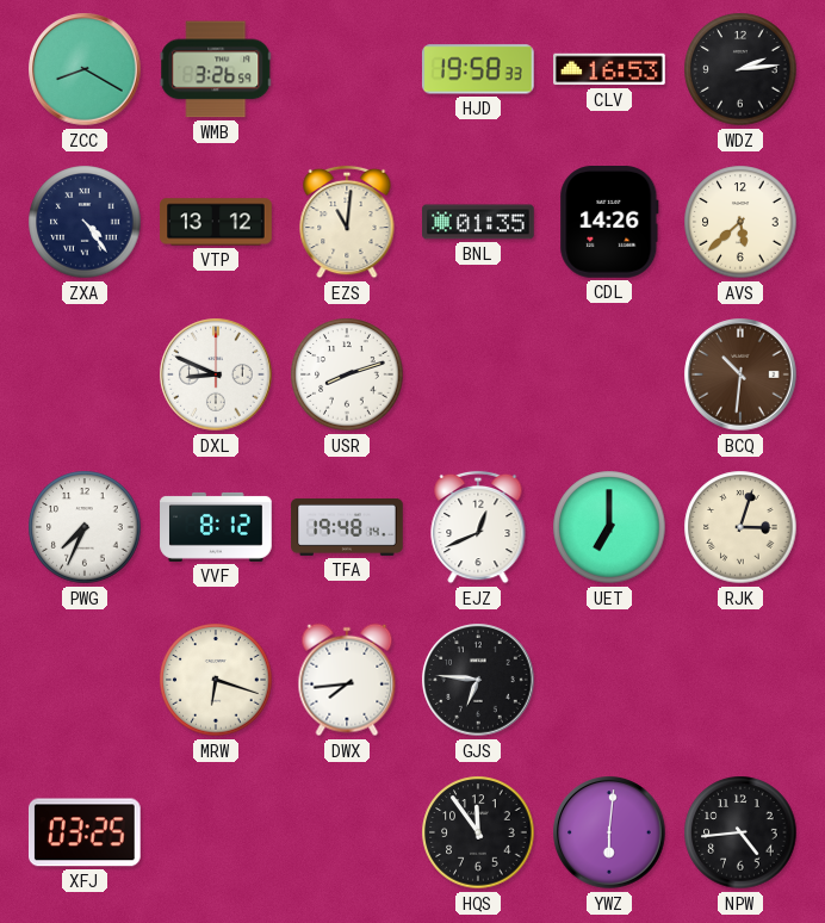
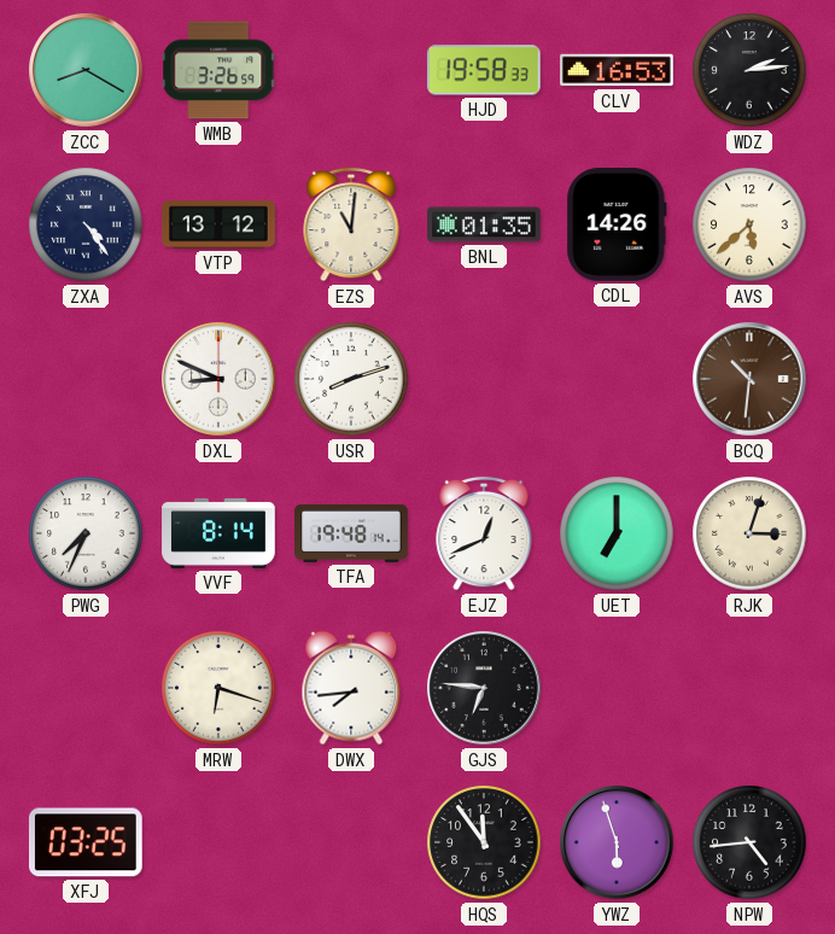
VVF: 8:12 -> 8:14 (218, 533)
YWZ: 6:01 -> 5:57 (617, 842)
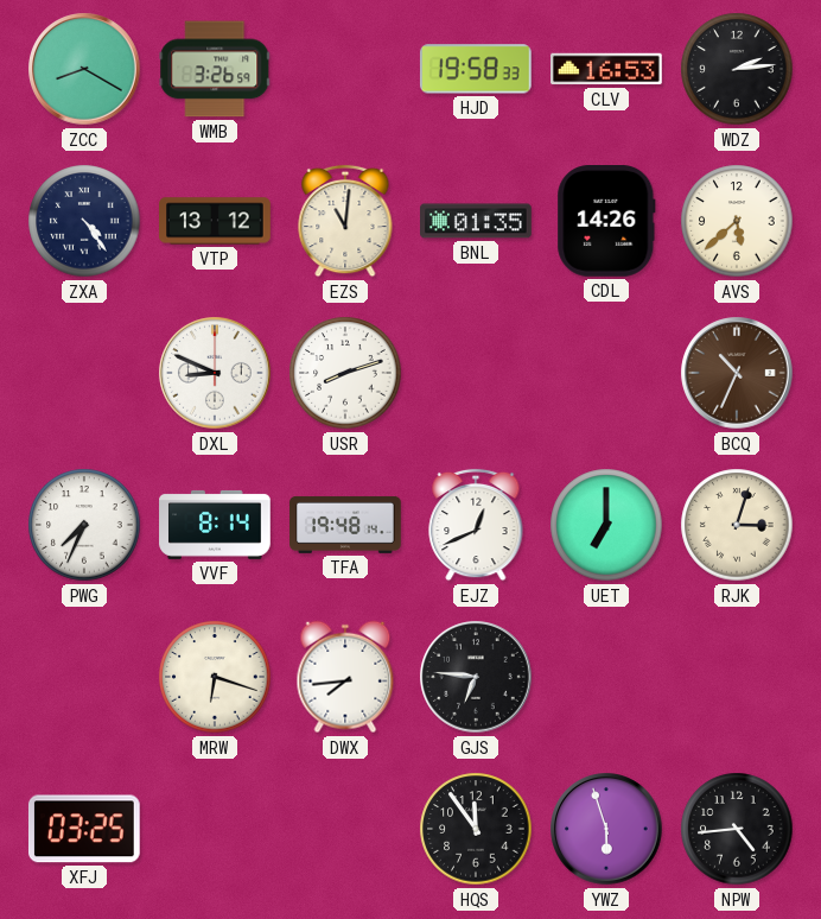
BCQ: 10:31 -> 10:34 (737, 373)
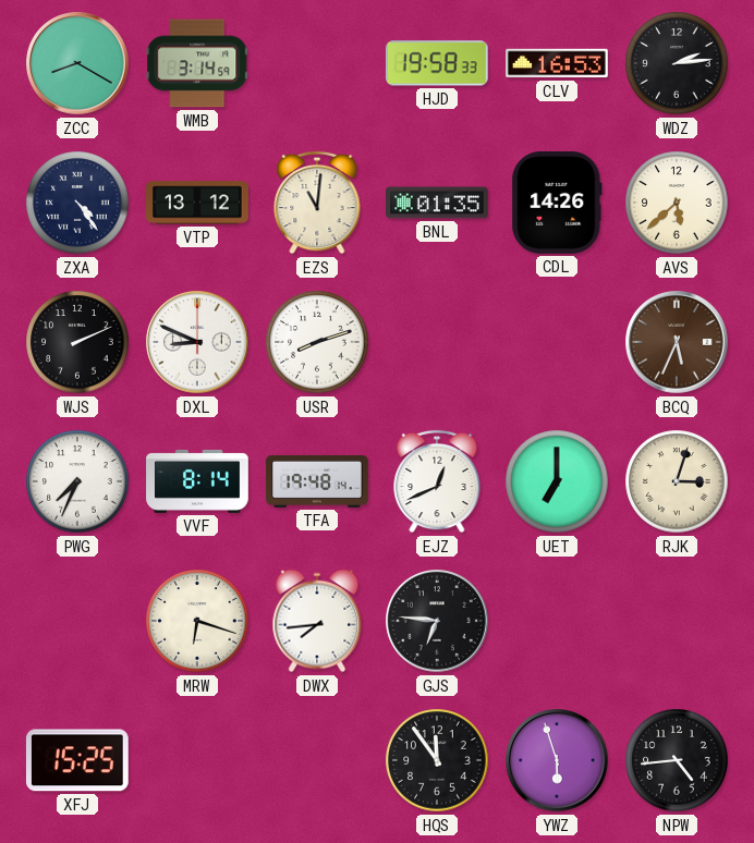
WMB: 3:26 -> 3:14 (197, 63)
WJS: none -> 2:11 (77, 342)
BCQ: 10:34 -> 5:34 (677, 342)
XFJ: 03:25 -> 15:25 (77, 760)
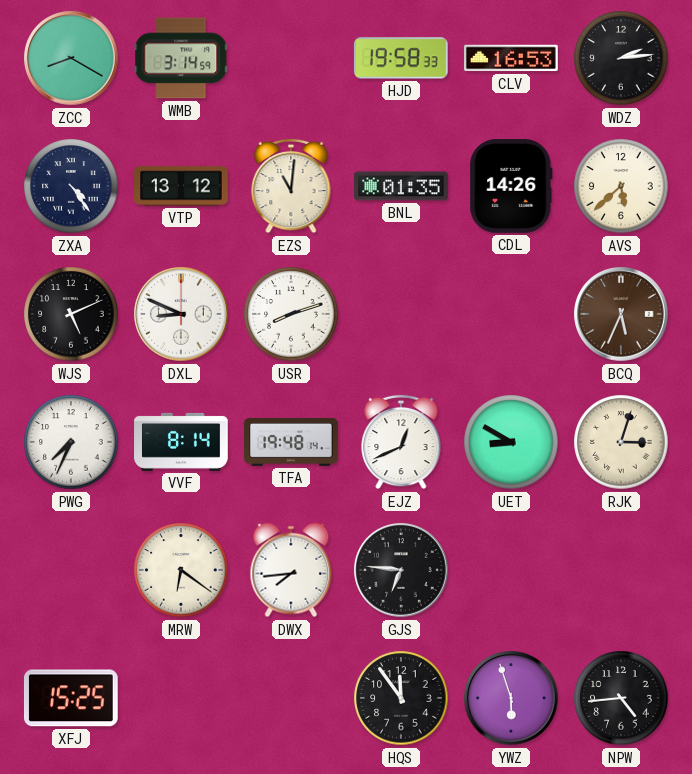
WJS: 2:11 -> 5:11 (71, 314)
UET: 7:00 -> 8:50 (511, 442)
MRW: 6:18 -> 6:21 (181, 570)
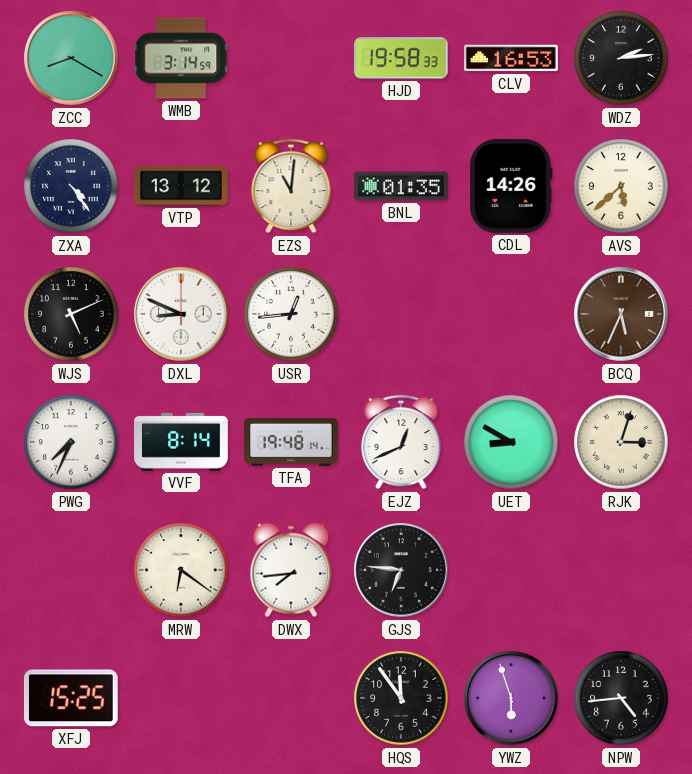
USR: 8:12 -> 12:44 (291, 314)
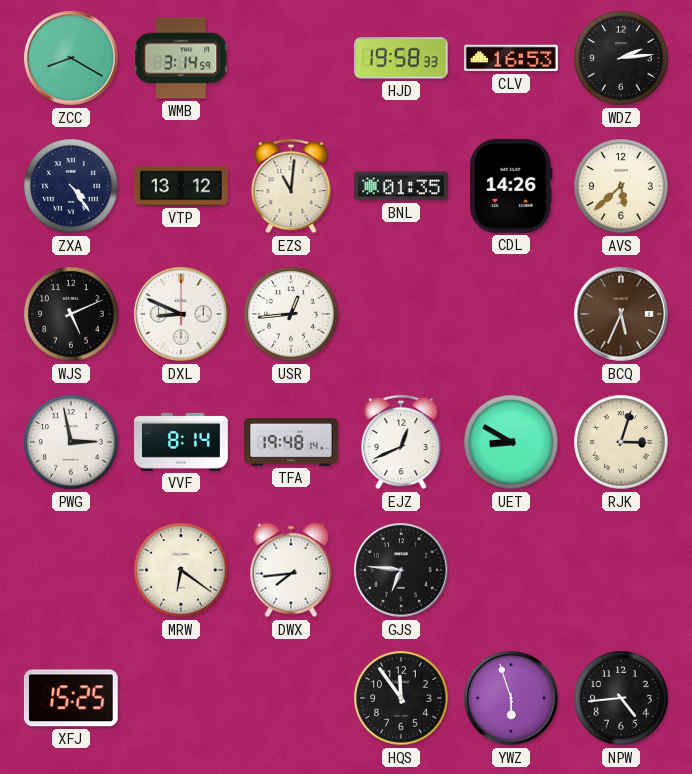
PWG: 7:34 -> 2:58 (71, 442)
